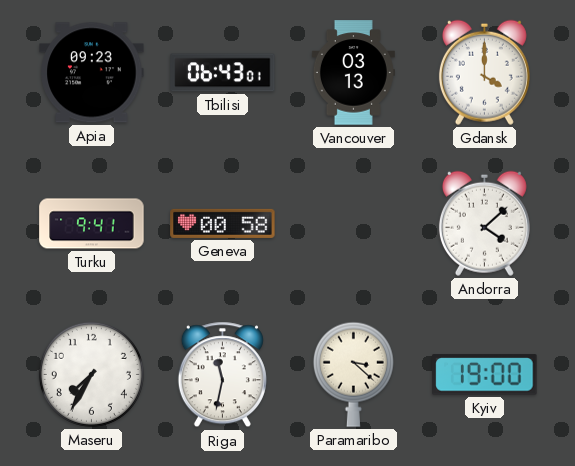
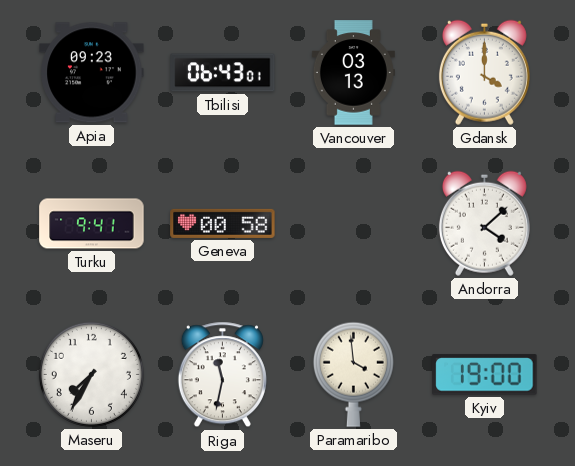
Paramaribo: 3:22 -> 3:59 (353, 374)
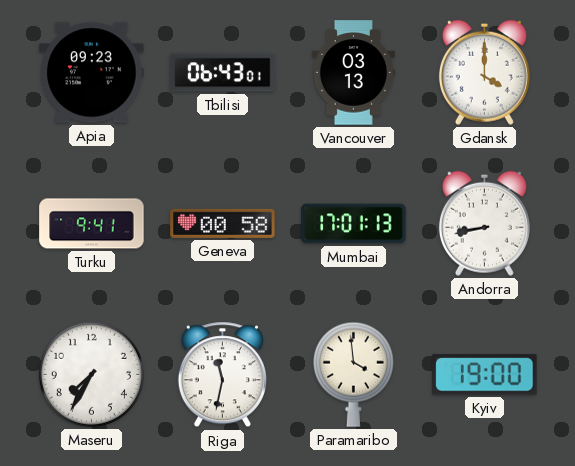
Mumbai: none -> 17:01 (354, 224)
Andorra: 4:08 -> 8:43 (484, 223)
